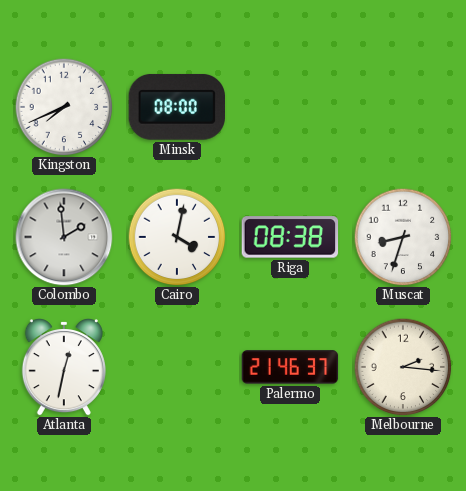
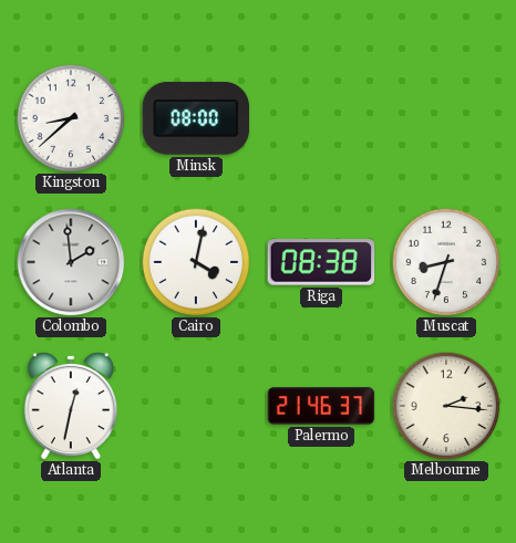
Kingston: 7:41 -> 8:38 (71, 118)
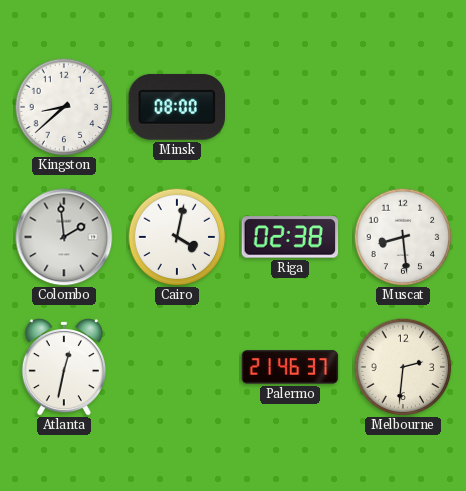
Riga: 08:38 -> 02:38 (290, 237)
Muscat: 8:33 -> 8:29 (403, 237)
Melbourne: 2:16 -> 2:31 (403, 367)
